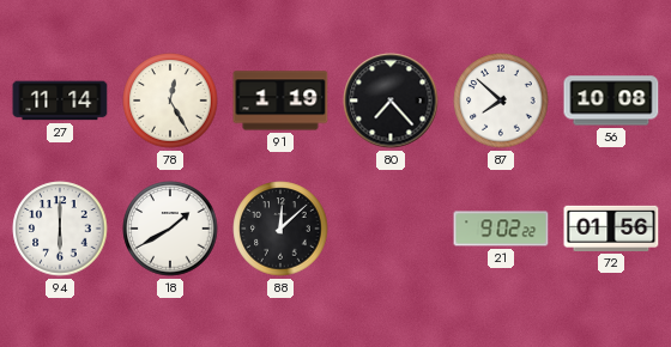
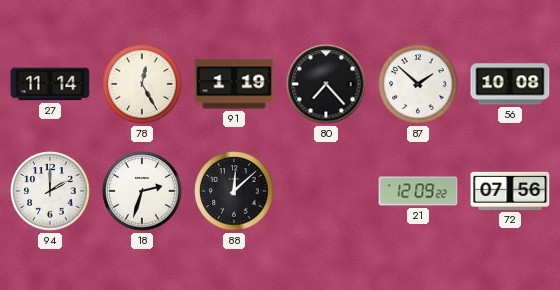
87: 7:52 -> 1:52 (418, 84)
94: 6:00 -> 2:00 (50, 191)
18: 1:40 -> 2:33 (142, 191)
21: 9:02 -> 12:09 (418, 191)
72: 01:56 -> 07:56 (510, 191)
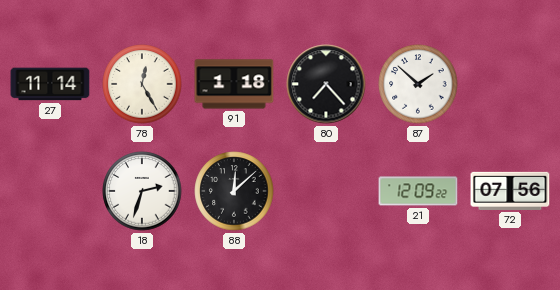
91: 1:19 -> 1:18 (234, 84)
56: 10:08 -> none (510, 84)
94: 2:00 -> none (50, 191)
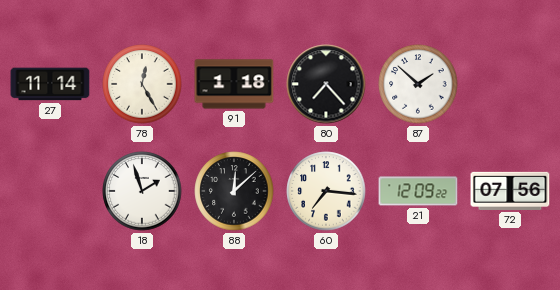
18: 2:33 -> 1:57 (142, 191)
60: none -> 7:16 (326, 191)
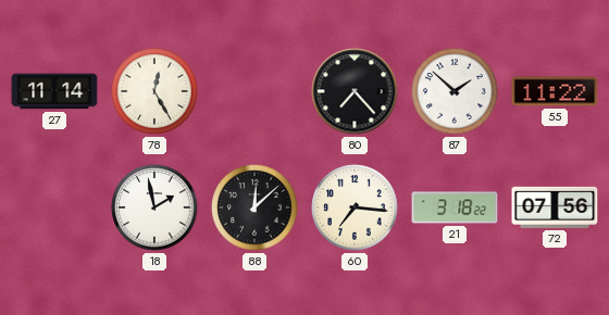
91: 1:18 -> none (234, 84)
55: none -> 11:22 (555, 91)
18: 1:57 -> 1:58 (154, 207)
21: 12:09 -> 3:18 (455, 207)
